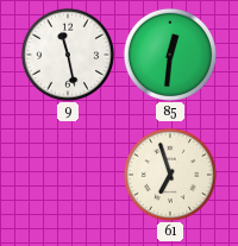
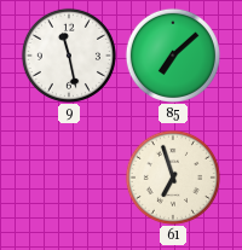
85: 12:31 -> 7:08 (173, 56)
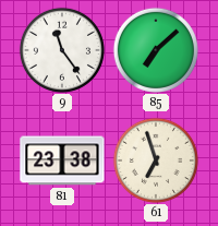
9: 11:28 -> 11:24 (62, 50)
81: none -> 23:38 (62, 160)
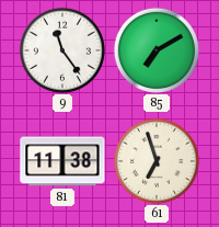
85: 7:08 -> 7:10 (157, 50)
81: 23:38 -> 11:38 (62, 161)
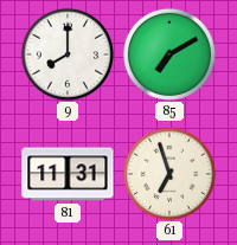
9: 11:24 -> 8:00 (68, 54)
81: 11:38 -> 11:31 (68, 174)
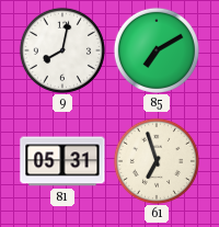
9: 8:00 -> 8:02 (62, 50)
81: 11:31 -> 05:31 (62, 161)
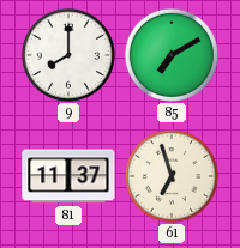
9: 8:02 -> 8:00 (68, 55)
81: 05:31 -> 11:37 (68, 176)
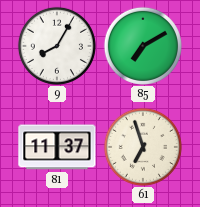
9: 8:00 -> 8:05 (57, 46)
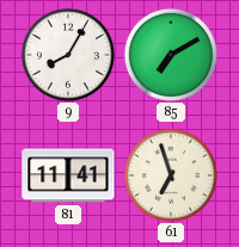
81: 11:37 -> 11:41 (68, 175)
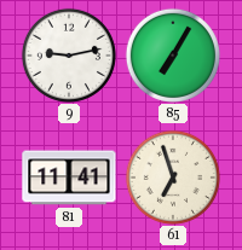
9: 8:05 -> 9:13 (69, 56)
85: 7:10 -> 7:05 (173, 56)
